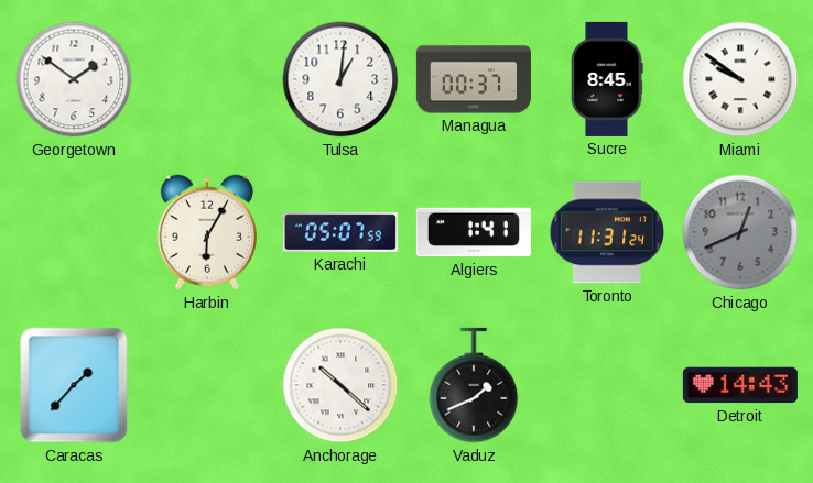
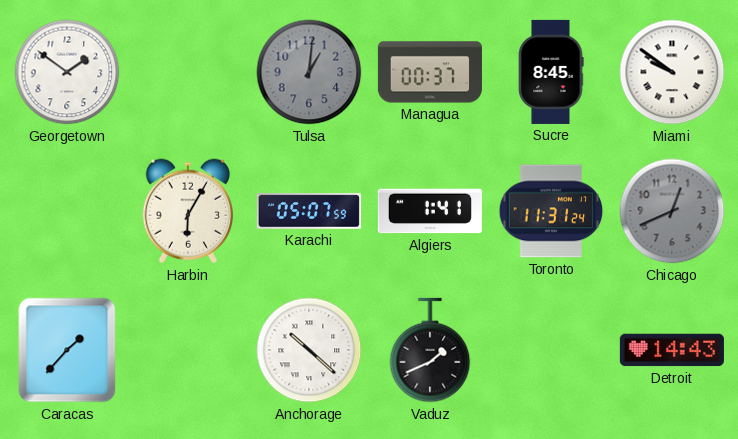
Tulsa dial: white -> grey (309, 72)
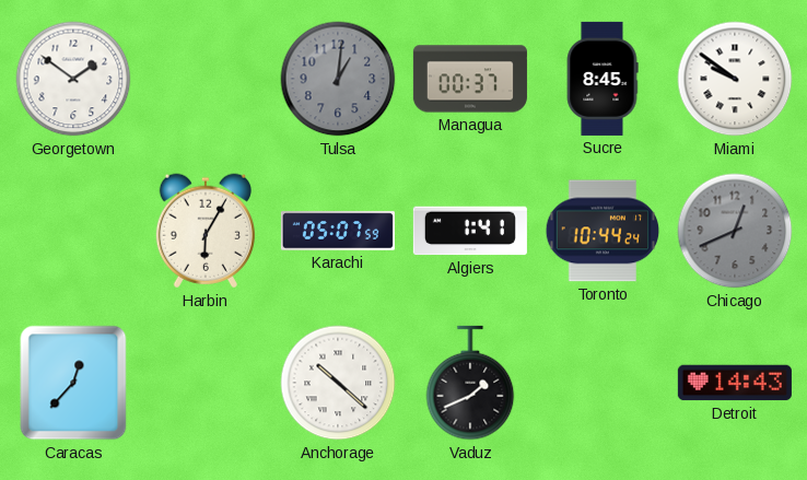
Toronto: 11:31 -> 10:44 (603, 231)
Caracas: 1:37 -> 12:37 (73, 383)
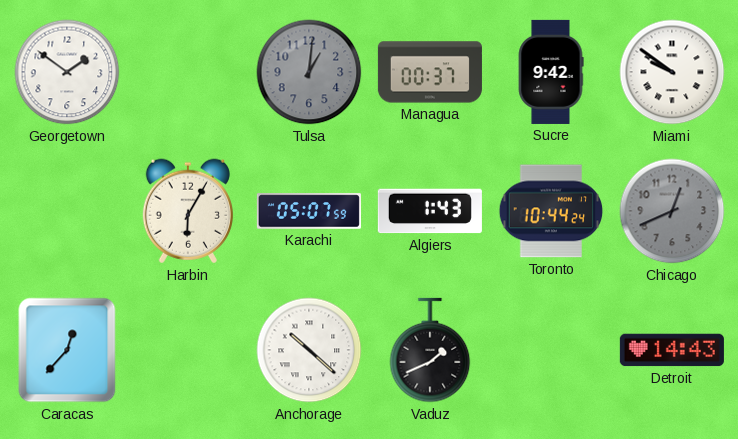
Sucre: 8:45 -> 9:42 (551, 72)
Algiers: 1:41 -> 1:43 (430, 211)
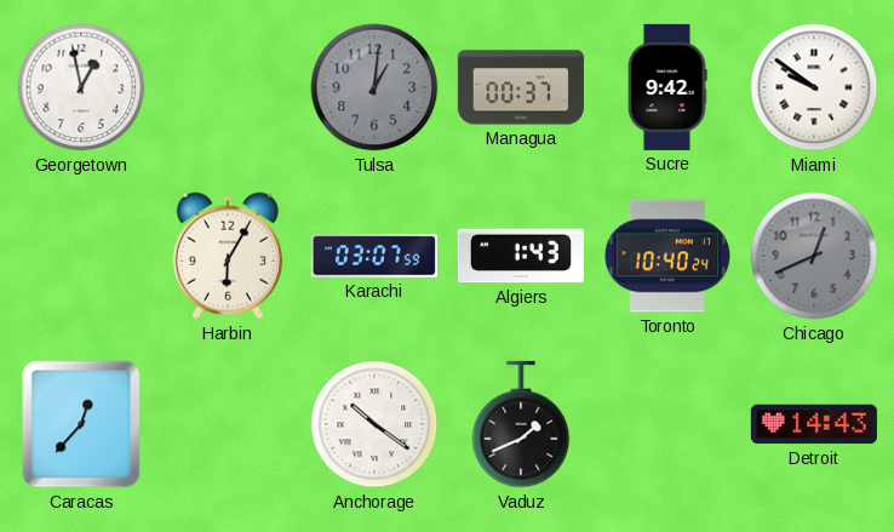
Georgetown: 1:51 -> 12:58 (81, 87)
Karachi: 05:07 -> 03:07 (374, 256)
Toronto: 10:44 -> 10:40 (667, 256)
Anchorage: 10:22 -> 10:21 (374, 424)
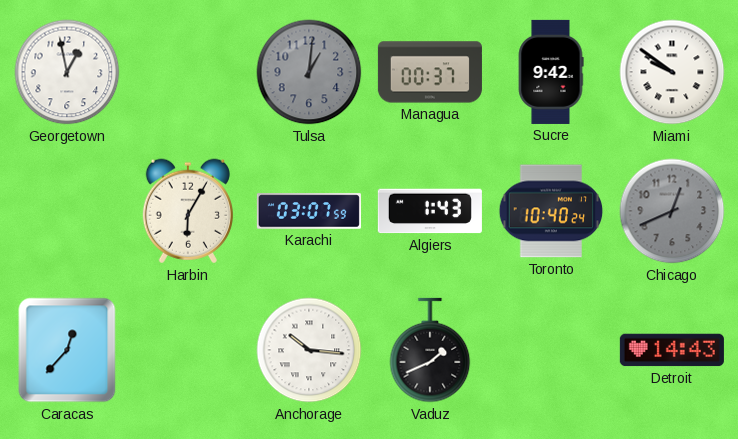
Anchorage: 10:21 -> 10:16 (309, 350)
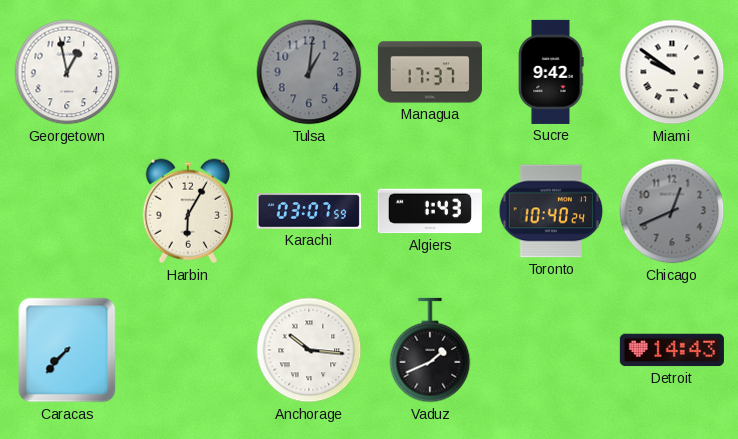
Managua: 00:37 -> 17:37 (430, 72)
Caracas: 12:37 -> 7:37 (67, 350)
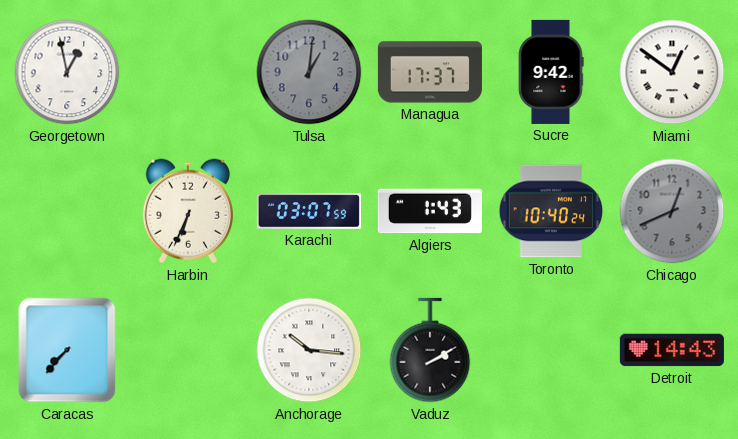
Miami: 9:51 -> 12:51 (672, 72)
Harbin: 6:05 -> 6:34 (188, 211)
Vaduz: 1:41 -> 2:10 (430, 350)
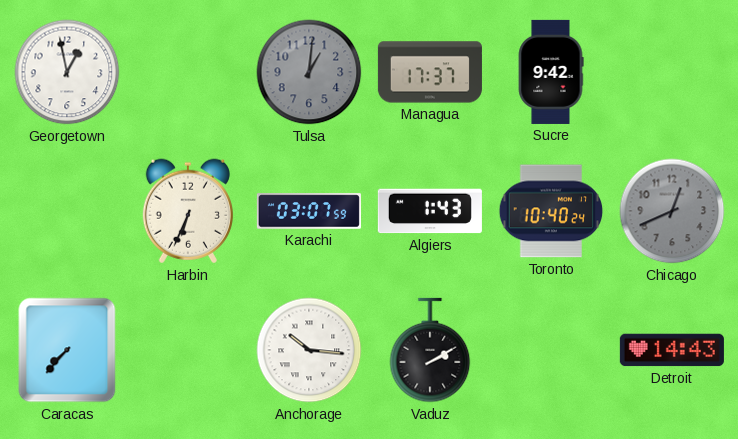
Miami: 12:51 -> none (672, 72)
